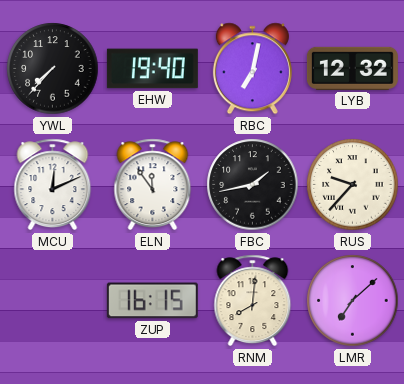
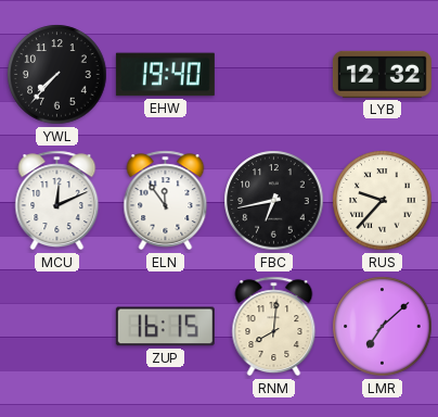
RBC: 7:02 -> none (252, 69)
FBC: 1:43 -> 6:43 (274, 201)
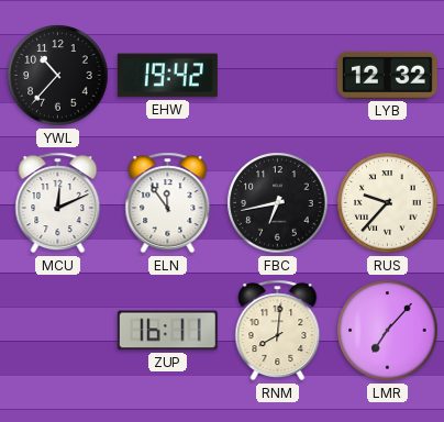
YWL: 7:37 -> 10:37 (58, 76)
EHW: 19:40 -> 19:42 (167, 76)
ZUP: 16:15 -> 16:11 (167, 331)
LMR: 7:08 -> 7:07 (388, 331)
